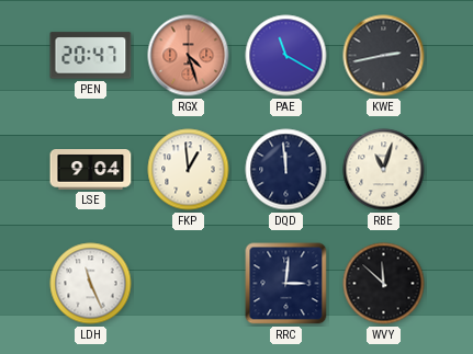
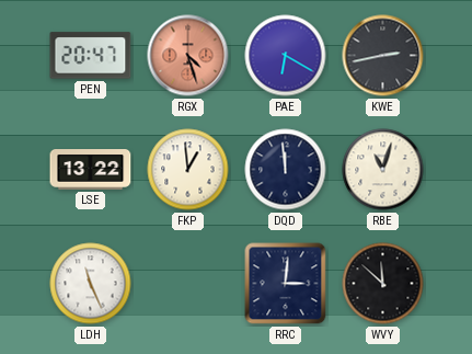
PAE: 11:20 -> 6:20 (286, 56)
LSE: 9:04 -> 13:22 (91, 170)
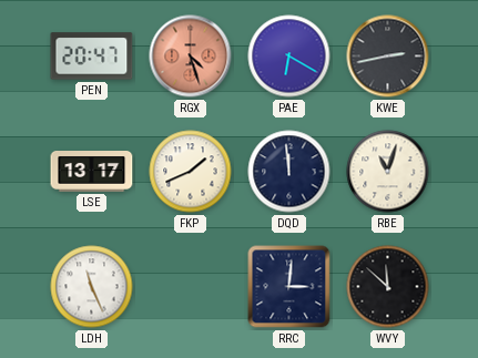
LSE: 13:22 -> 13:17 (92, 172)
FKP: 12:59 -> 1:41 (191, 172)
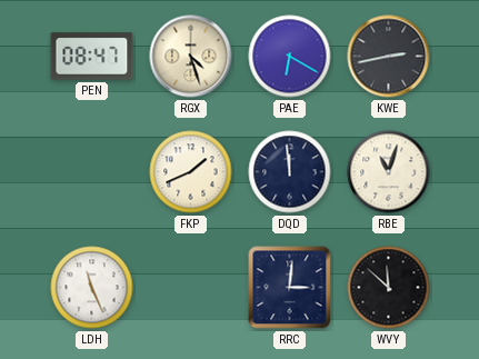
PEN: 20:47 -> 08:47 (92, 57)
RGX dial: salmon -> cream (191, 57)
LSE: 13:17 -> none (92, 172)
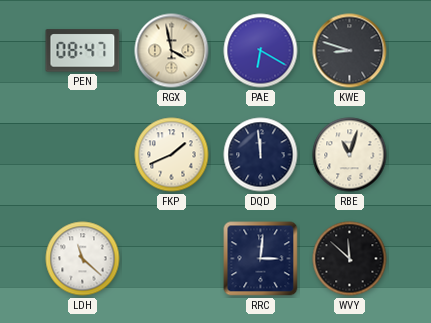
RGX: 4:27 -> 3:58 (172, 51)
KWE: 2:43 -> 8:48 (350, 51)
LDH: 11:26 -> 11:22 (83, 259)
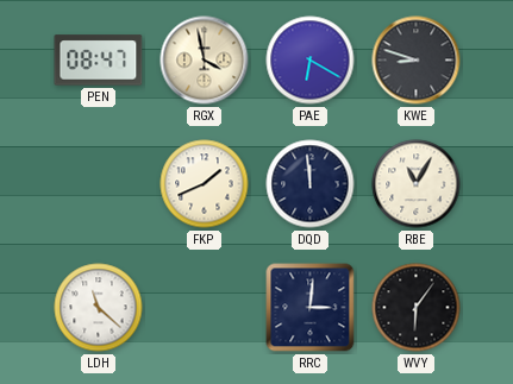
RBE: 11:03 -> 11:05 (417, 184)
WVY: 11:52 -> 6:06 (417, 308)
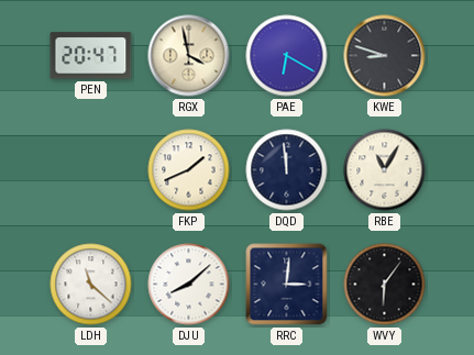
PEN: 08:47 -> 20:47 (91, 56)
DJU: none -> 8:08 (189, 285)
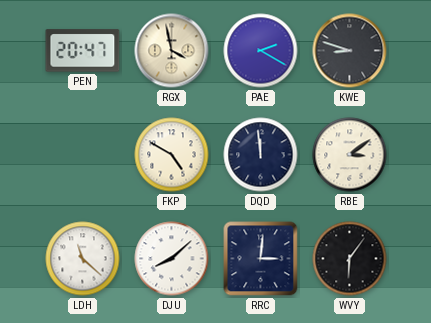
PAE: 6:20 -> 2:20 (261, 51)
FKP: 1:41 -> 4:50 (172, 155)
RBE: 11:05 -> 3:09 (350, 155)
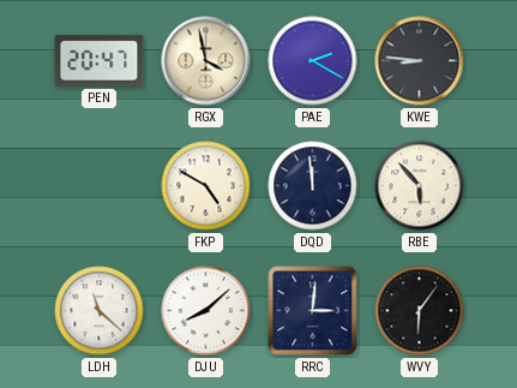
KWE: 8:48 -> 8:46 (420, 61)
RBE: 3:09 -> 5:53 (420, 186)
